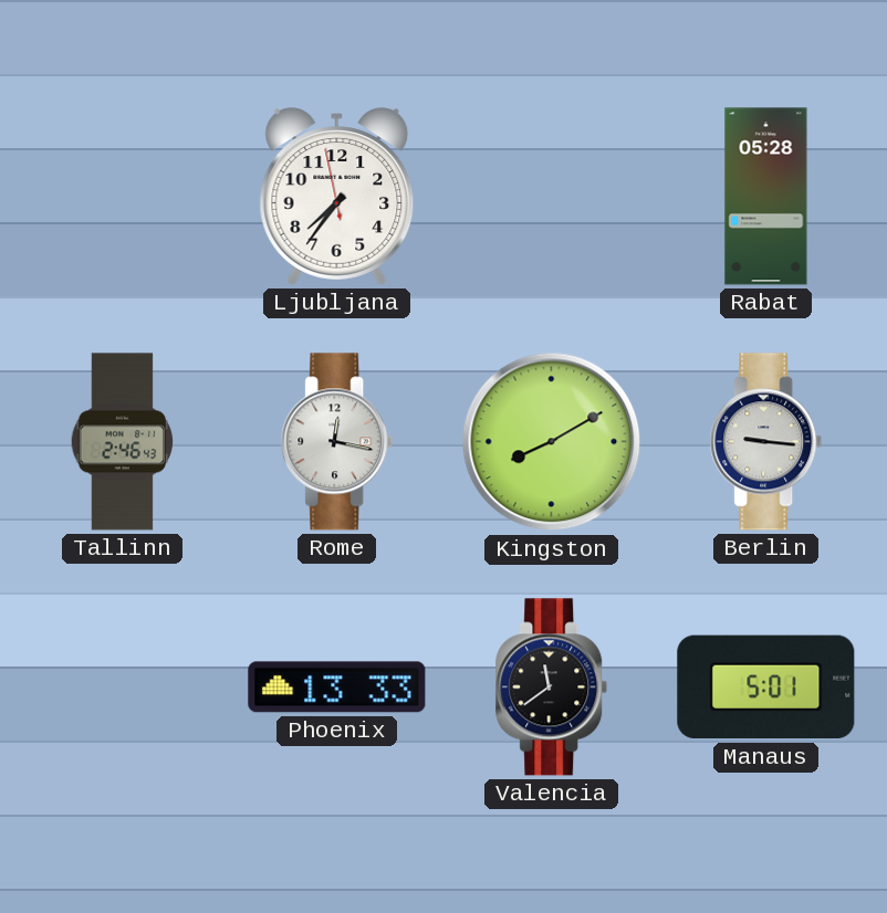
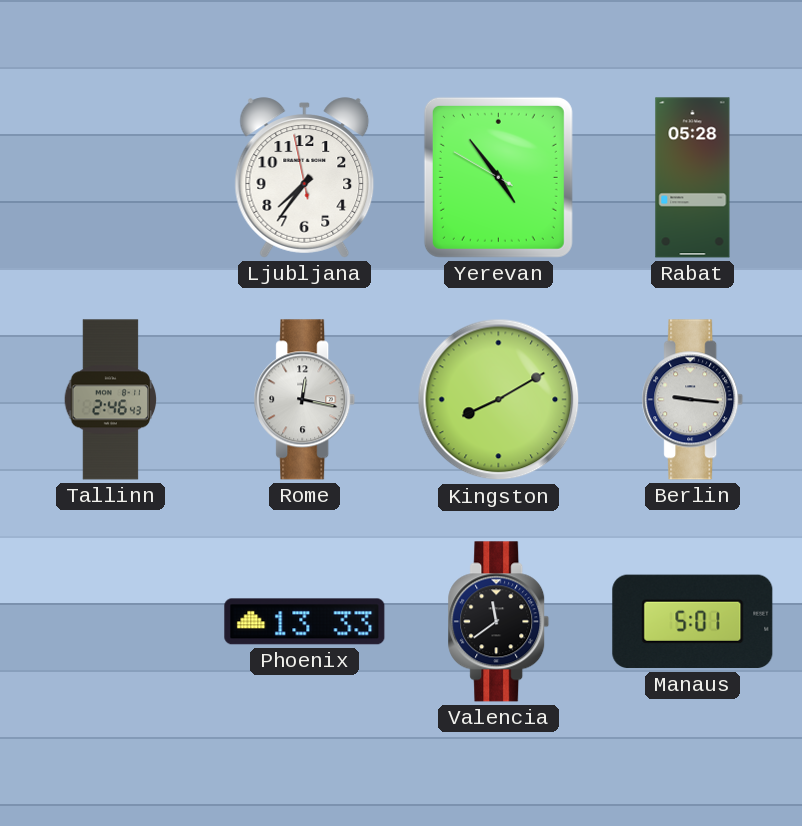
Yerevan: none -> 4:53 (498, 177)
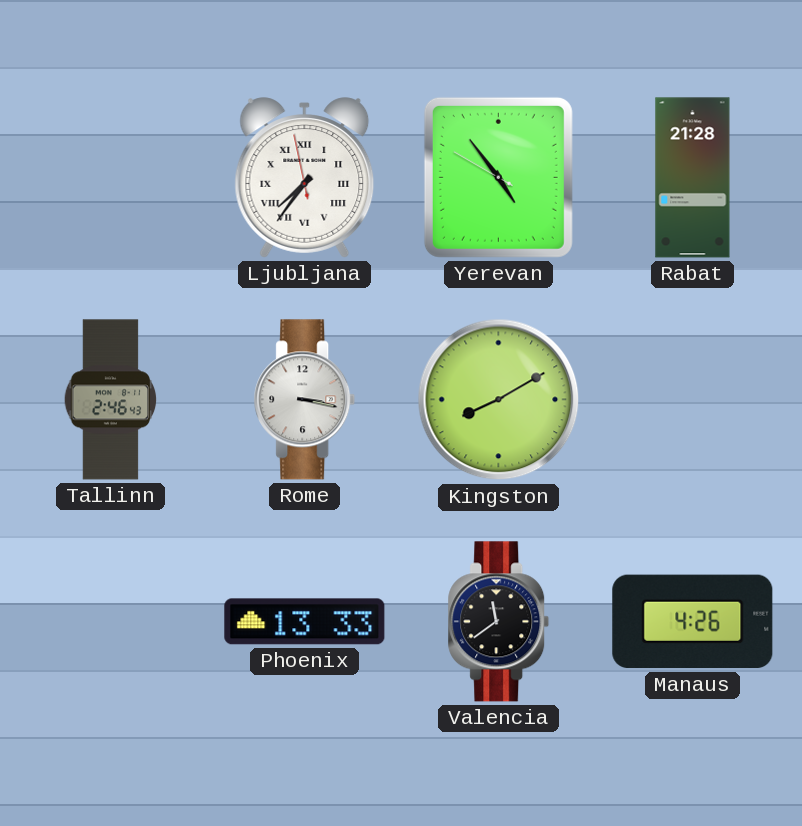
Ljubljana numerals: Arabic -> Roman (305, 178)
Rabat: 05:28 -> 21:28 (693, 178)
Rome: 12:17 -> 3:17 (305, 400)
Berlin: 9:16 -> none (693, 400)
Manaus: 5:01 -> 4:26 (693, 622)
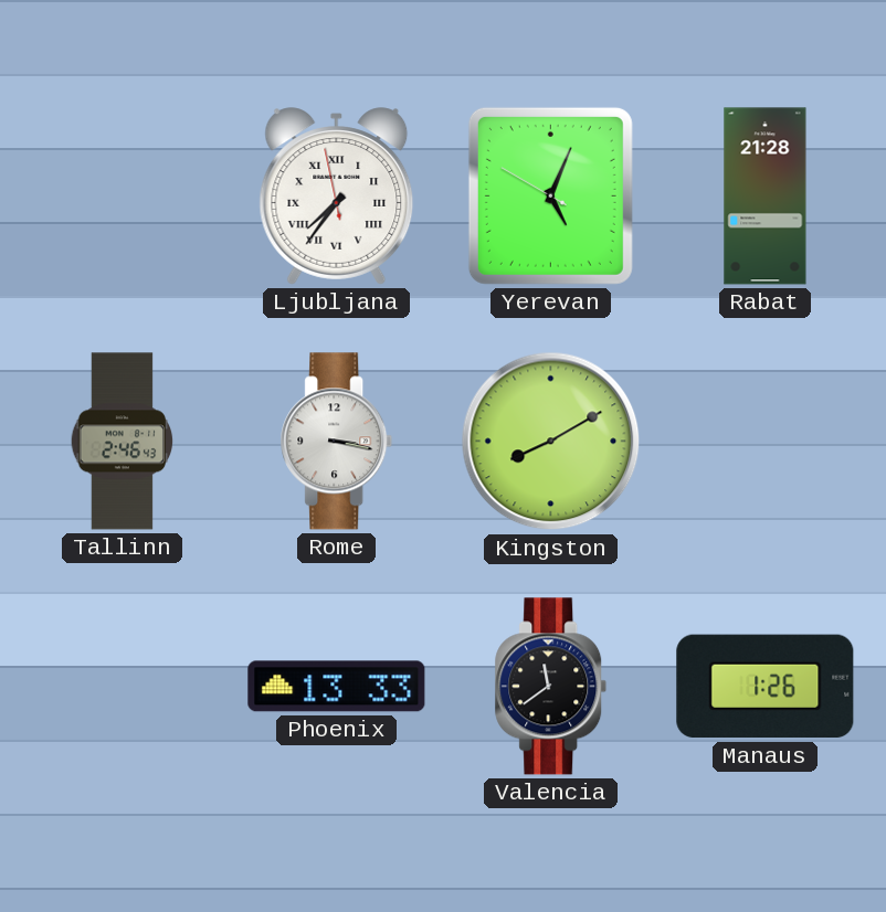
Yerevan: 4:53 -> 5:03 (550, 195)
Manaus: 4:26 -> 1:26 (766, 687)
